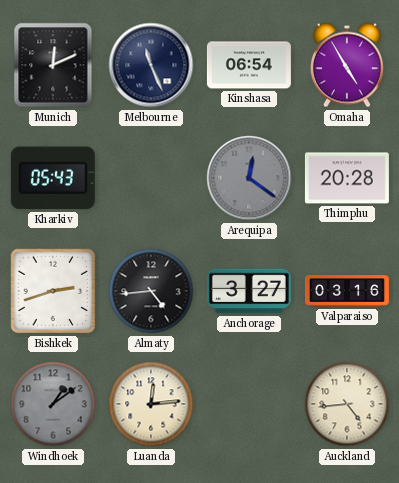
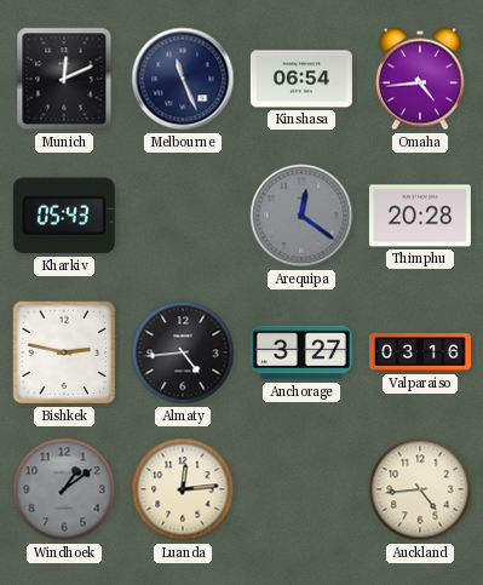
Omaha: 4:55 -> 4:44 (420, 79)
Bishkek: 2:42 -> 2:47 (64, 352)
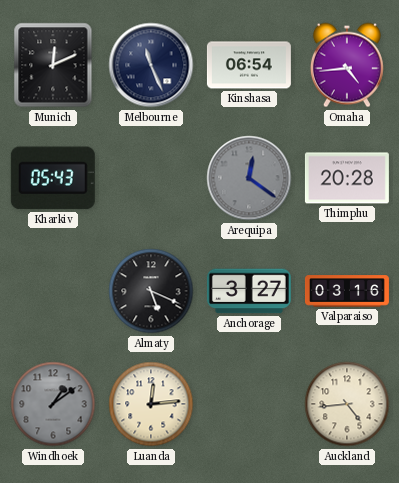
Bishkek: 2:47 -> none (64, 352)
Almaty: 4:44 -> 5:19 (151, 291)
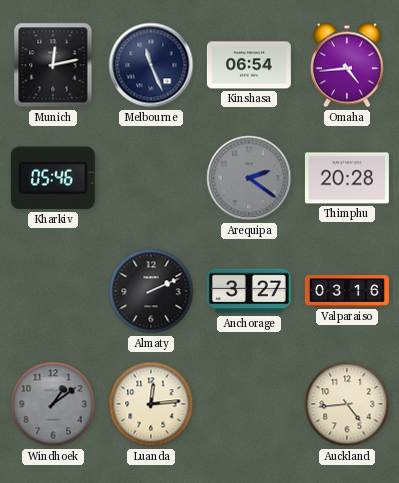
Munich: 12:11 -> 12:13 (53, 65)
Kharkiv: 05:43 -> 05:46 (53, 178)
Arequipa: 12:21 -> 2:21 (249, 178)
Almaty: 5:19 -> 2:11 (151, 291)
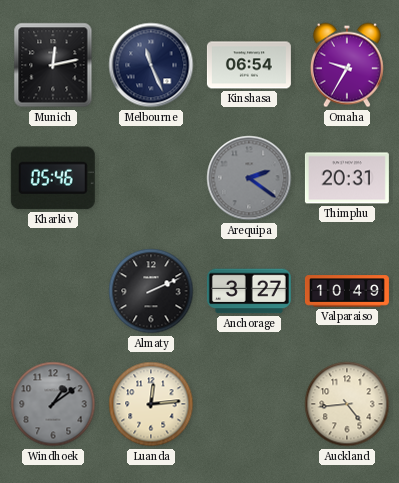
Omaha: 4:44 -> 9:35 (347, 65)
Thimphu: 20:28 -> 20:31 (347, 178)
Valparaiso: 03:16 -> 10:49 (347, 291)
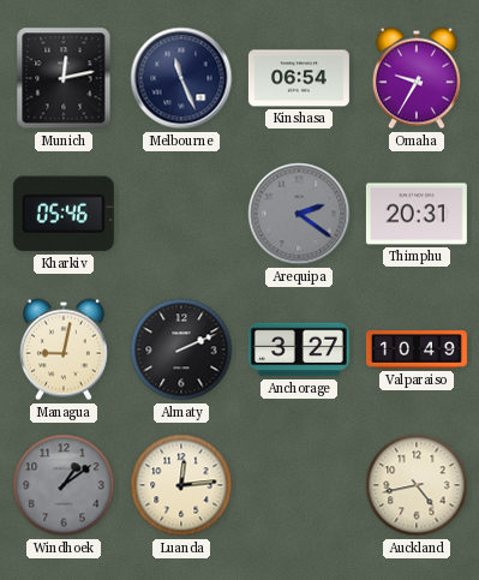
Managua: none -> 9:02 (64, 349)
Auckland: 4:44 -> 4:43 (417, 485)
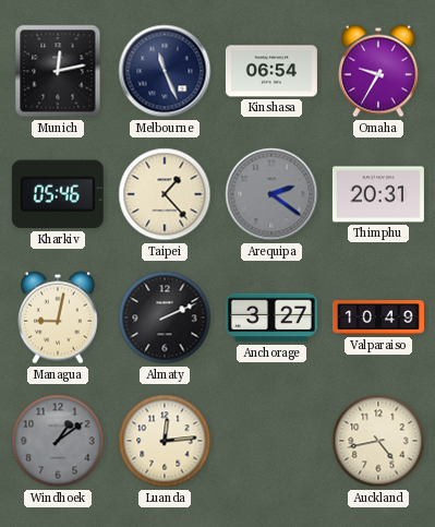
Taipei: none -> 1:23 (165, 194)
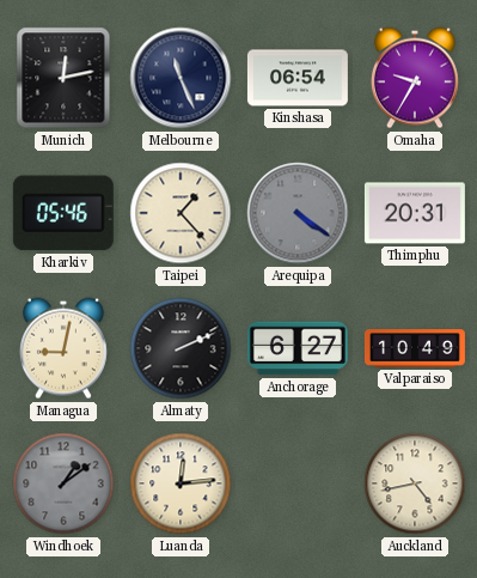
Arequipa: 2:21 -> 4:21 (298, 213)
Anchorage: 3:27 -> 6:27 (298, 348)
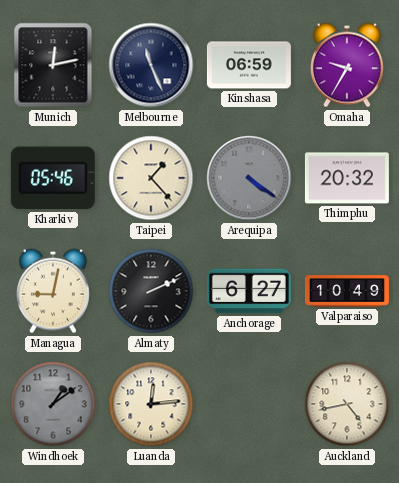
Kinshasa: 06:54 -> 06:59 (249, 65)
Thimphu: 20:31 -> 20:32 (347, 178)
